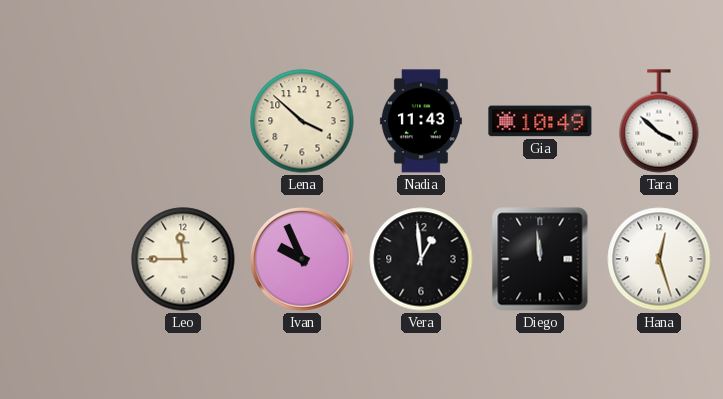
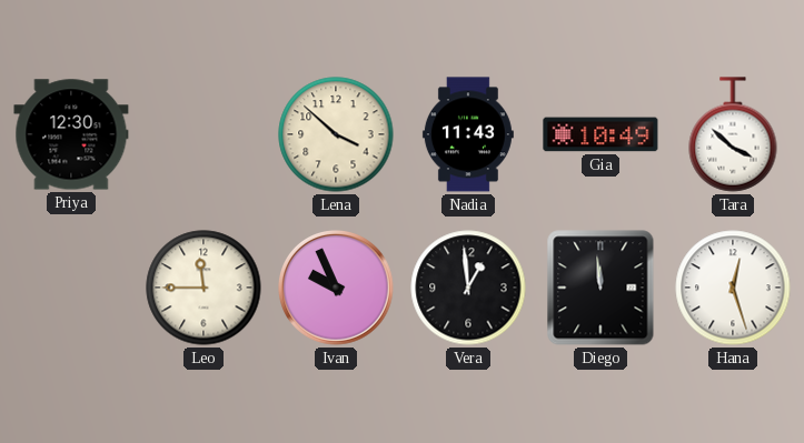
Priya: none -> 12:30 (71, 134)
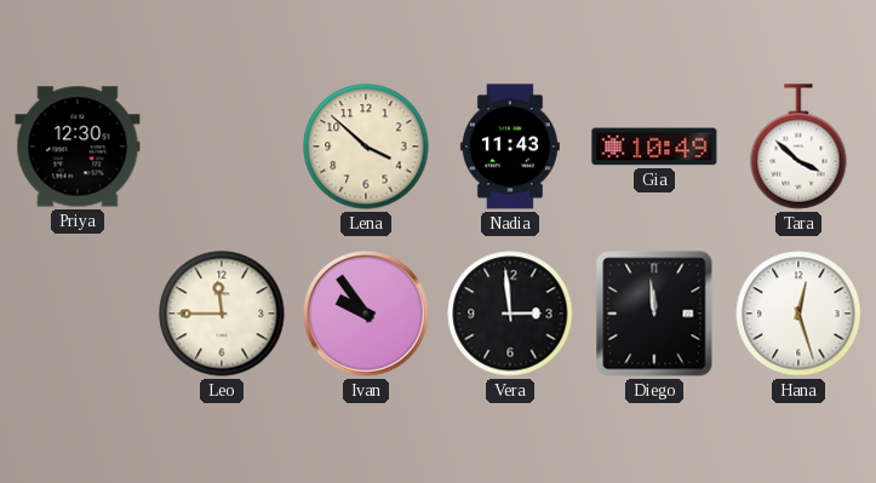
Ivan: 9:56 -> 9:54 (367, 315)
Vera: 12:59 -> 2:59 (510, 314)
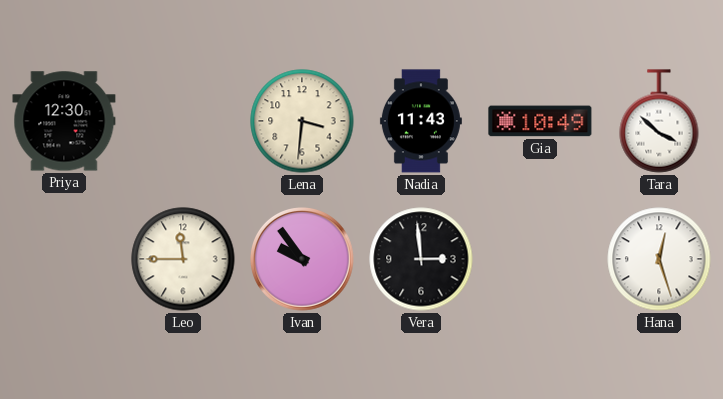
Lena: 3:52 -> 3:31 (302, 121)
Diego: 11:59 -> none (654, 314)
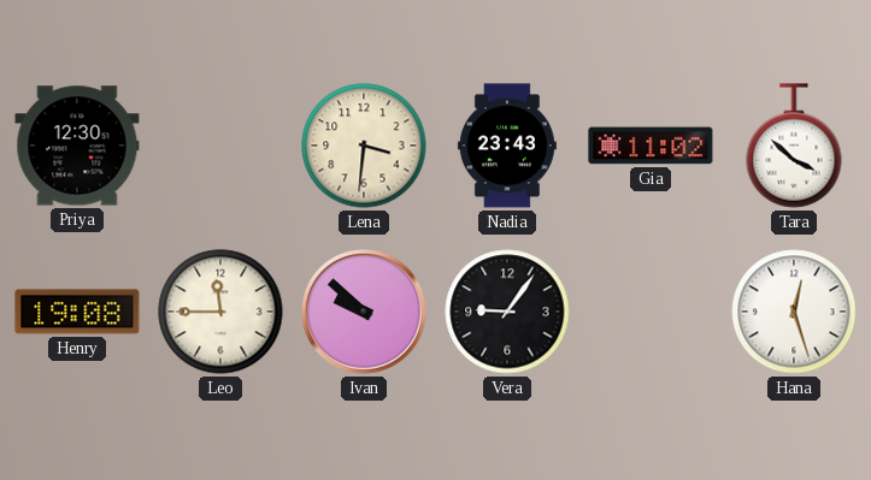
Nadia: 11:43 -> 23:43 (507, 146)
Gia: 10:49 -> 11:02 (651, 146)
Henry: none -> 19:08 (77, 312)
Ivan: 9:54 -> 9:52 (365, 313)
Vera: 2:59 -> 9:06 (507, 312)
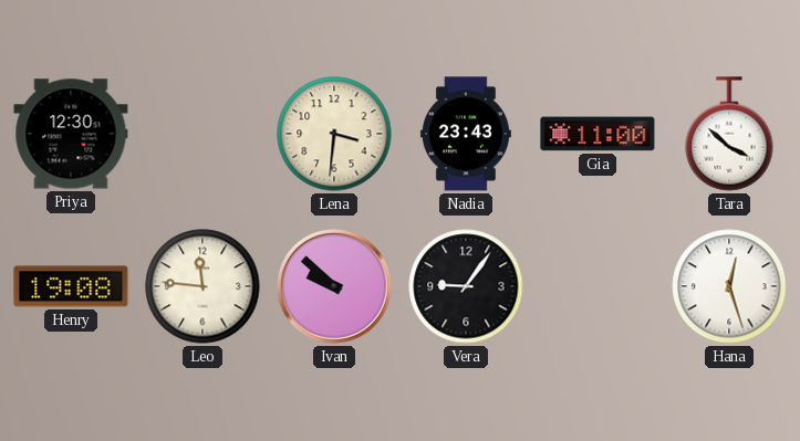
Gia: 11:02 -> 11:00 (598, 134)
Leo: 11:45 -> 11:46 (202, 286)
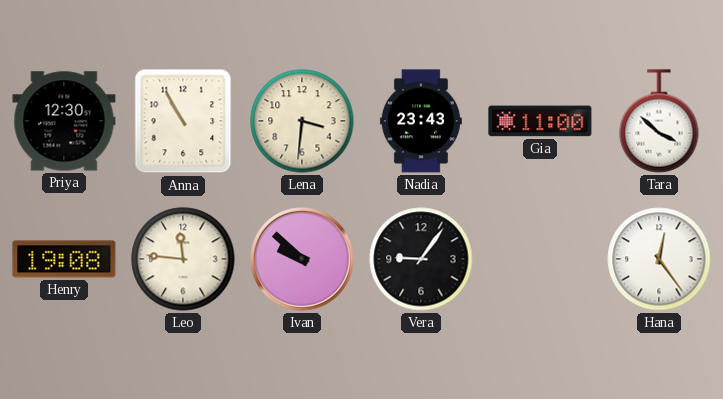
Anna: none -> 10:55 (183, 121)
Hana: 12:27 -> 12:24 (659, 259)
